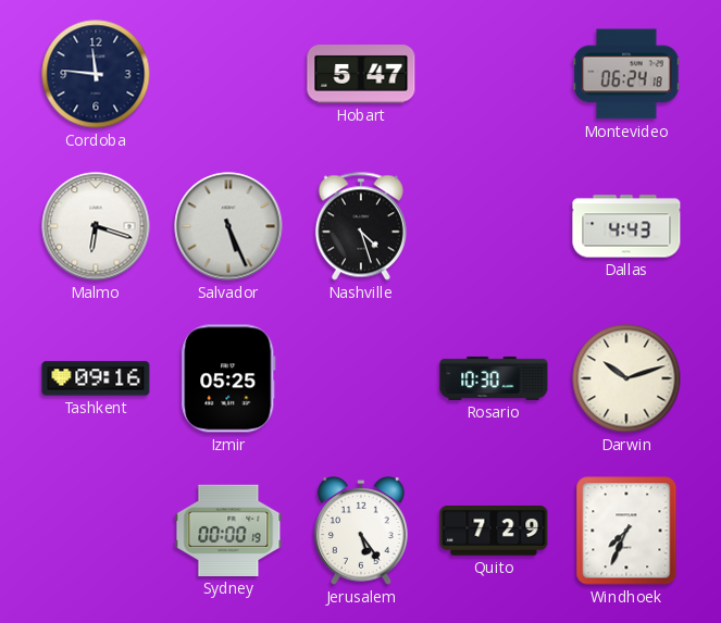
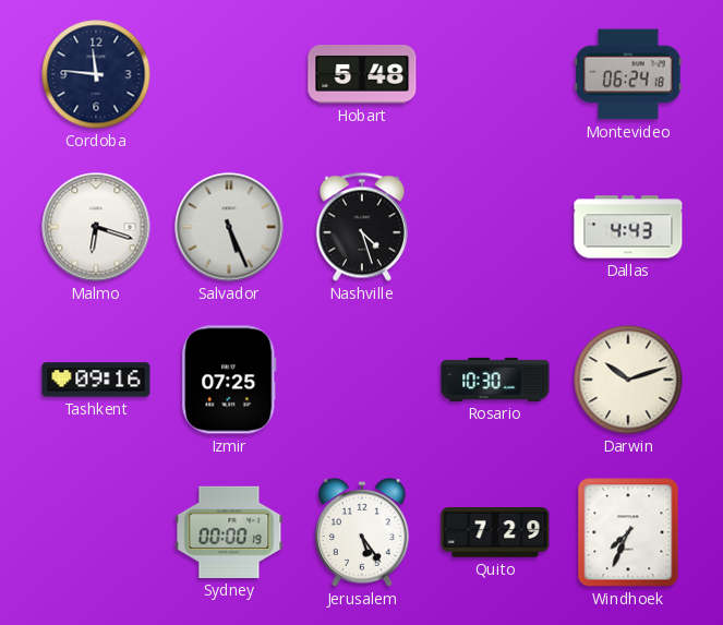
Hobart: 5:47 -> 5:48 (362, 74)
Izmir: 05:25 -> 07:25 (229, 380)
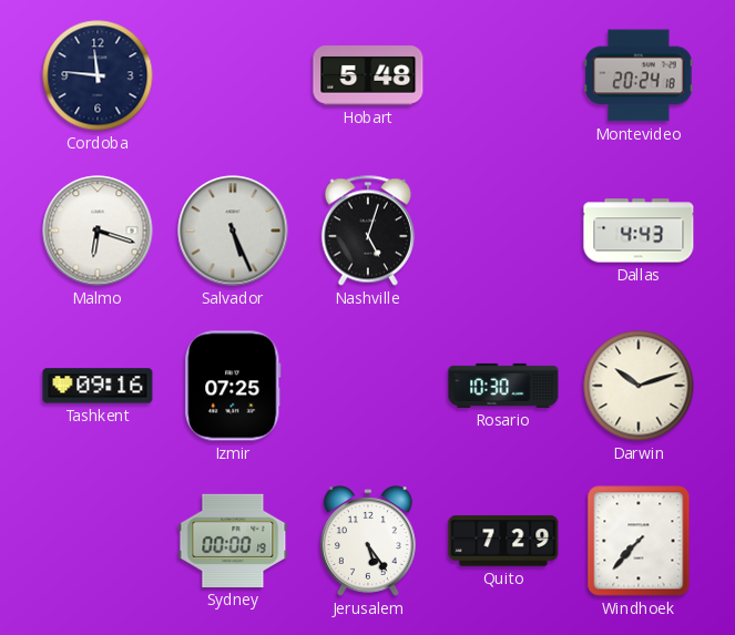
Montevideo: 06:24 -> 20:24 (639, 75)
Nashville: 4:27 -> 5:03 (368, 231)
Windhoek: 7:34 -> 7:37 (639, 541)
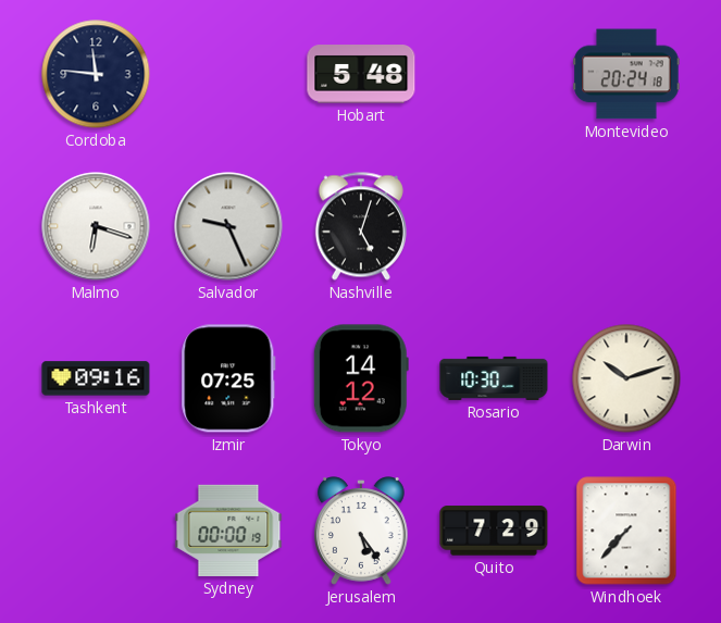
Salvador: 5:26 -> 9:26 (228, 226)
Dallas: 4:43 -> none (639, 231)
Tokyo: none -> 14:12 (361, 378)
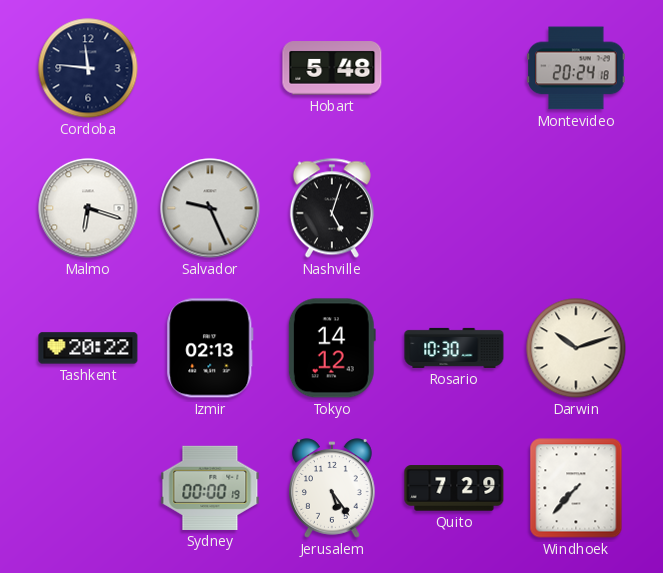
Tashkent: 09:16 -> 20:22 (88, 348)
Izmir: 07:25 -> 02:13 (210, 348)
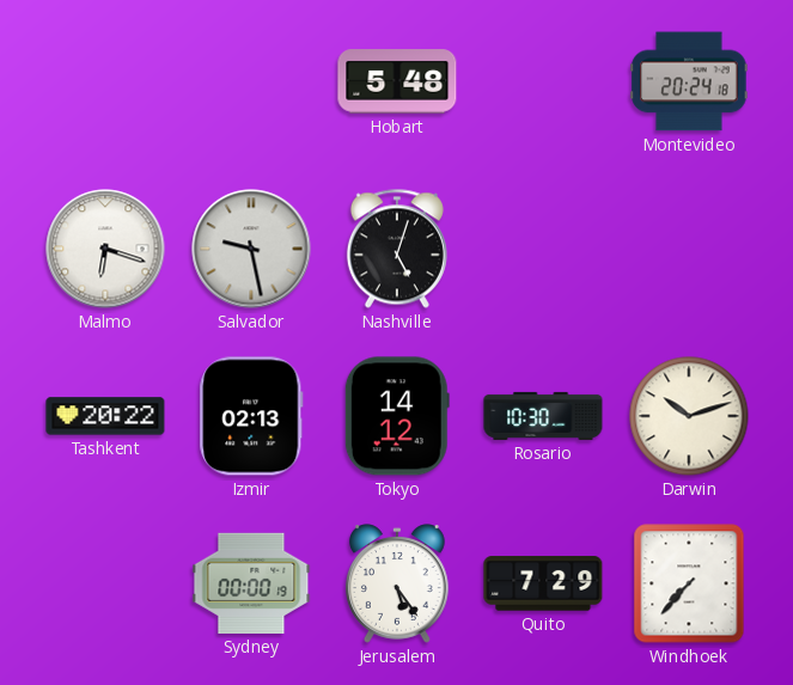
Cordoba: 11:46 -> none (88, 68)
Salvador: 9:26 -> 9:28 (251, 249)
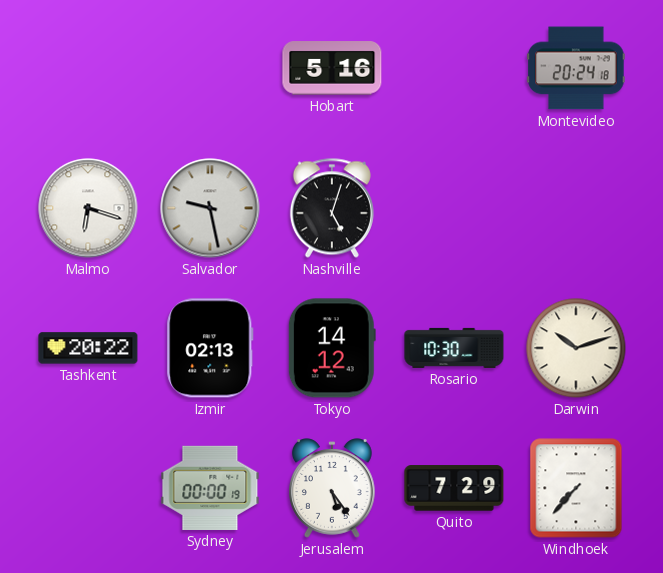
Hobart: 5:48 -> 5:16 (332, 68)
